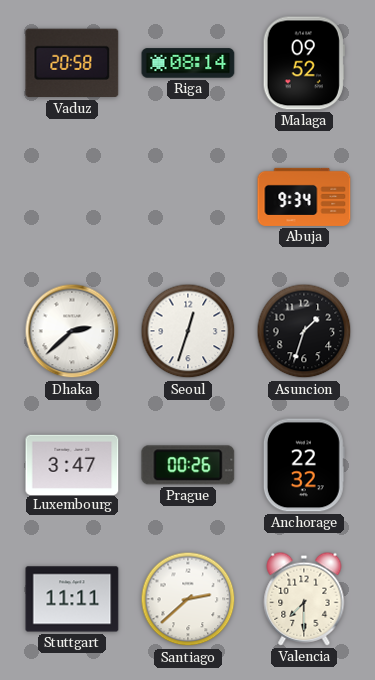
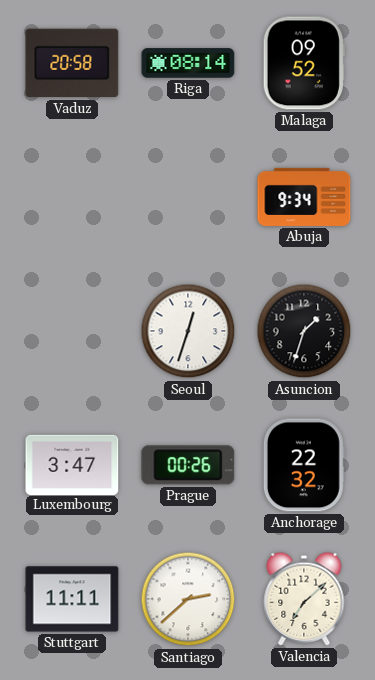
Dhaka: 2:38 -> none (72, 331)
Valencia: 7:30 -> 7:08 (304, 599)
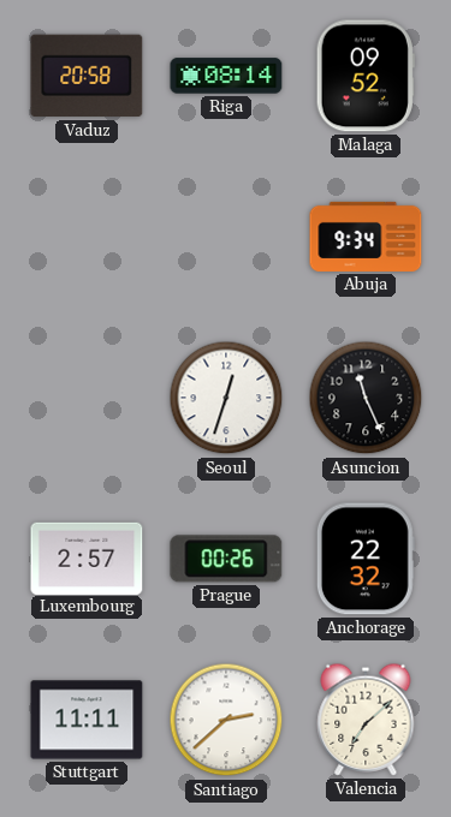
Asuncion: 1:33 -> 11:26 (366, 398)
Luxembourg: 3:47 -> 2:57 (87, 557)
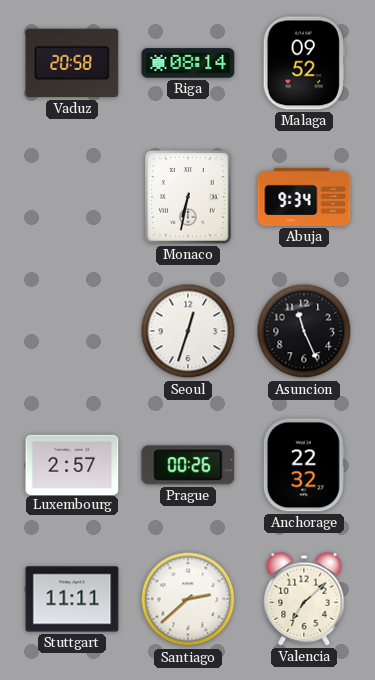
Monaco: none -> 6:32 (188, 197)
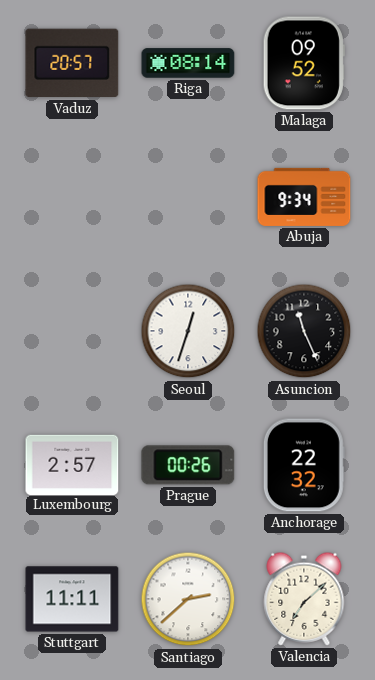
Vaduz: 20:58 -> 20:57 (72, 63)
Monaco: 6:32 -> none (188, 197)
